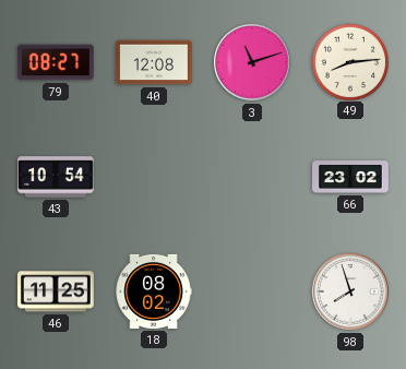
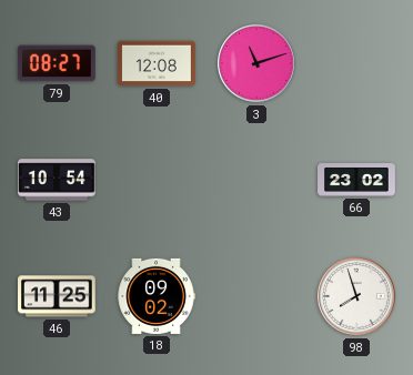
49: 8:14 -> none (349, 61)
18: 08:02 -> 09:02 (157, 296)
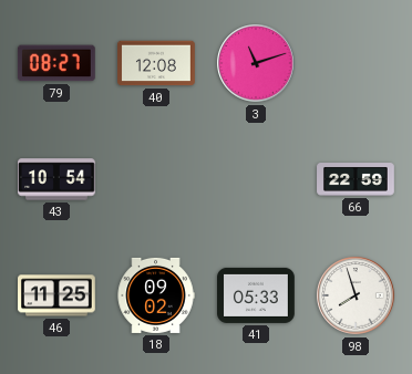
66: 23:02 -> 22:59 (356, 179)
41: none -> 05:33 (257, 295)
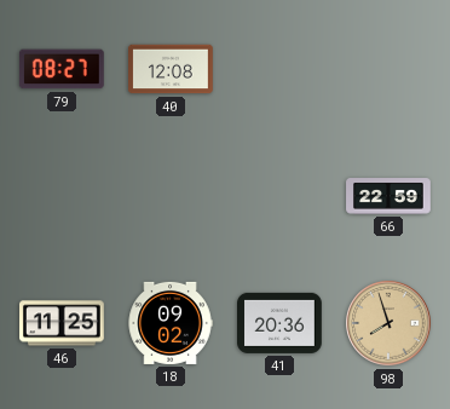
3: 11:12 -> none (256, 63)
43: 10:54 -> none (58, 179)
41: 05:33 -> 20:36 (281, 323)
98 dial: white -> champagne (388, 323)
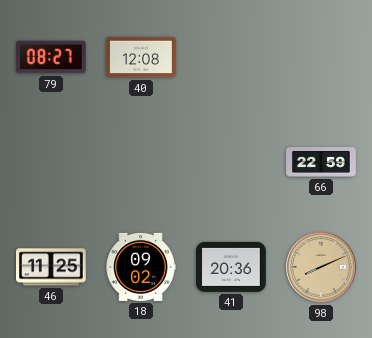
98: 7:57 -> 8:11 (321, 267)
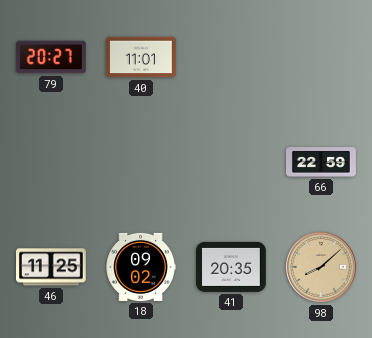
79: 08:27 -> 20:27 (51, 57)
40: 12:08 -> 11:01 (142, 57)
41: 20:36 -> 20:35 (232, 267)
98: 8:11 -> 8:08 (321, 267)
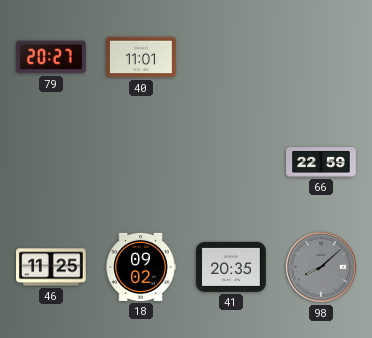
98 dial: champagne -> grey (321, 267)
